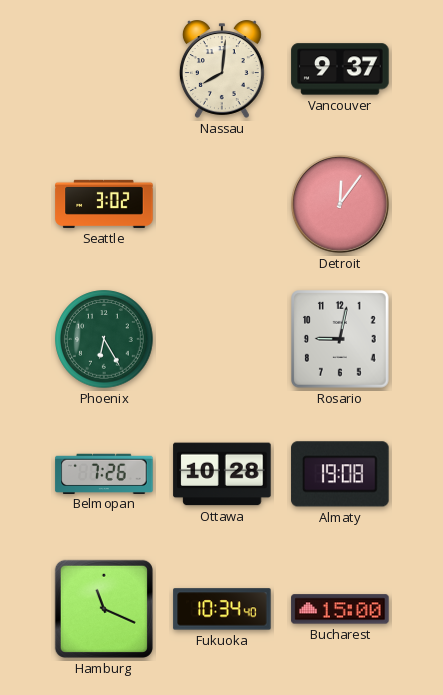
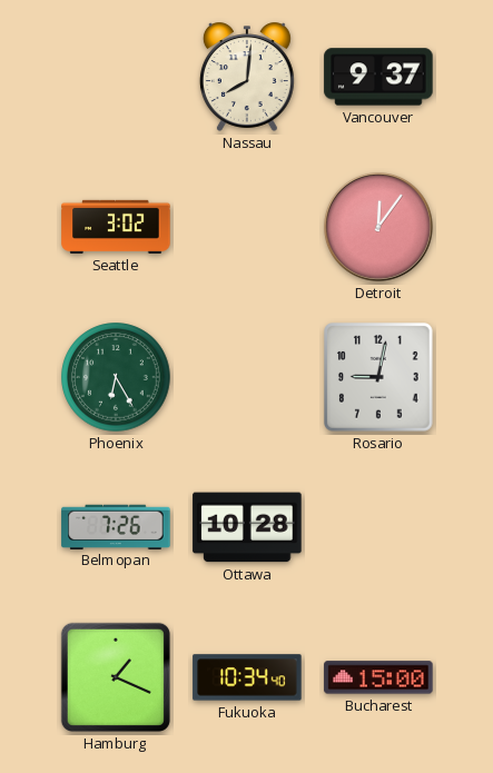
Almaty: 19:08 -> none (340, 474)
Hamburg: 11:19 -> 1:19 (116, 677)
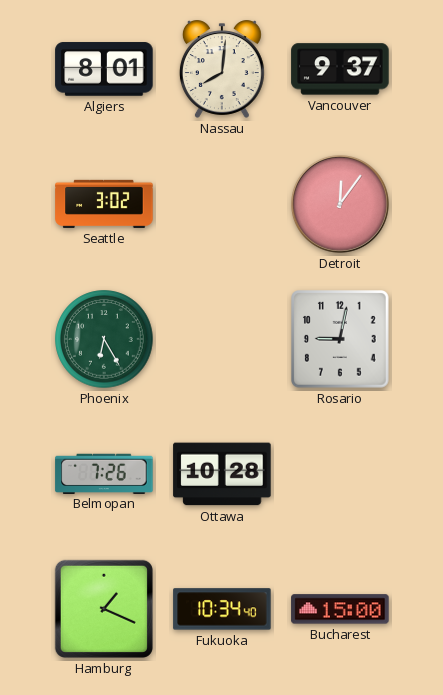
Algiers: none -> 8:01 (104, 69)
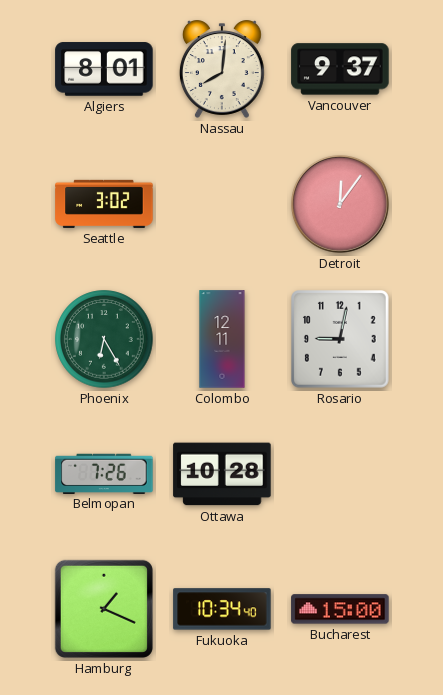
Colombo: none -> 12:11 (222, 339)
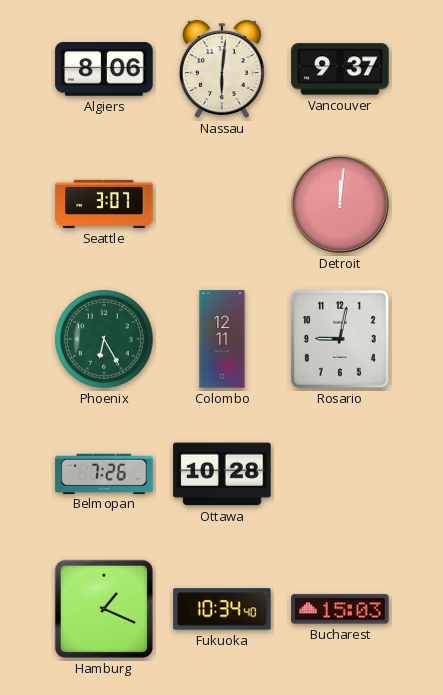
Algiers: 8:01 -> 8:06 (104, 69)
Nassau: 8:01 -> 6:01 (222, 69)
Seattle: 3:02 -> 3:07 (104, 204)
Detroit: 12:06 -> 12:01 (340, 204)
Bucharest: 15:00 -> 15:03 (340, 609)
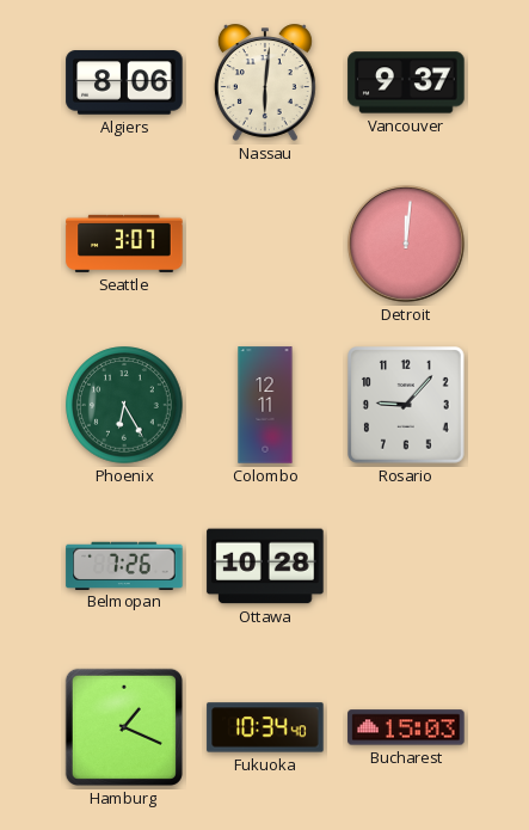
Rosario: 9:02 -> 9:07 (407, 406)
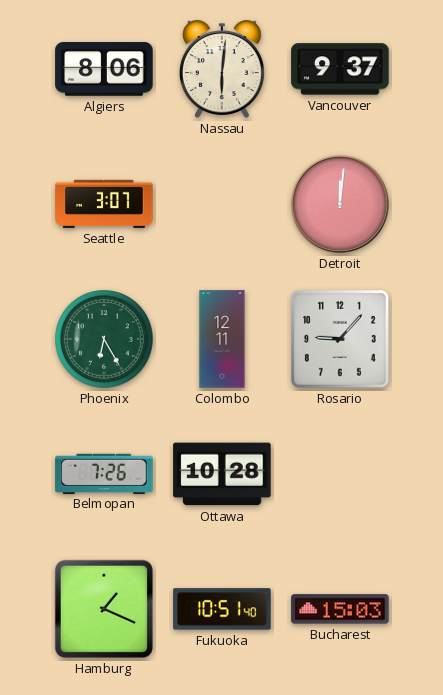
Fukuoka: 10:34 -> 10:51 (222, 609)
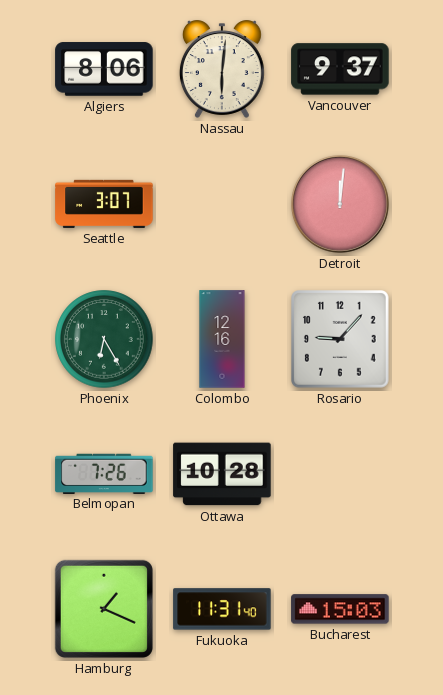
Colombo: 12:11 -> 12:16 (222, 339)
Fukuoka: 10:51 -> 11:31 (222, 609)
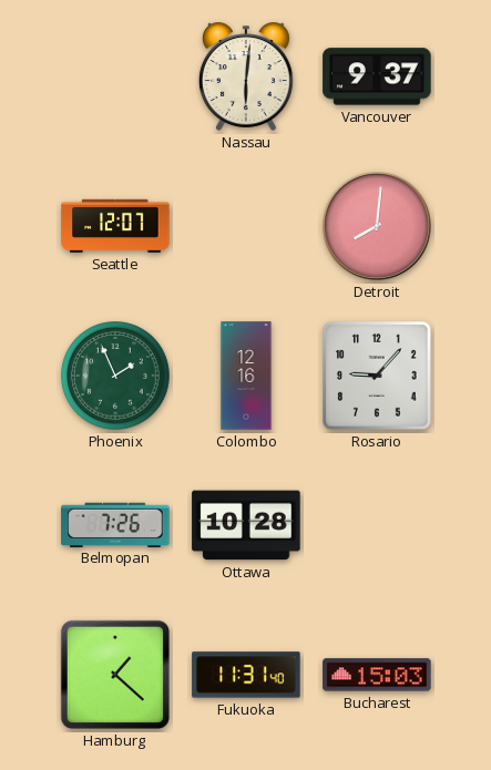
Algiers: 8:06 -> none (104, 69)
Seattle: 3:07 -> 12:07 (115, 226)
Detroit: 12:01 -> 8:01 (377, 226)
Phoenix: 6:25 -> 1:56 (115, 376)
Hamburg: 1:19 -> 1:22 (115, 675)
